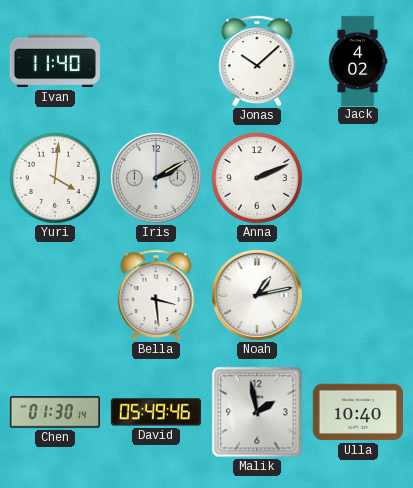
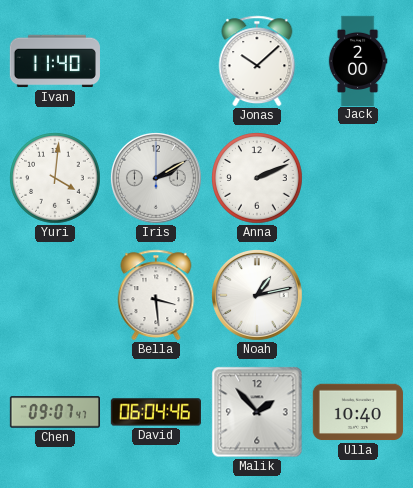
Jack: 4:02 -> 2:00 (358, 60)
Chen: 01:30 -> 09:07 (54, 412)
David: 05:49 -> 06:04 (156, 412)
Malik: 1:58 -> 1:53 (257, 412)
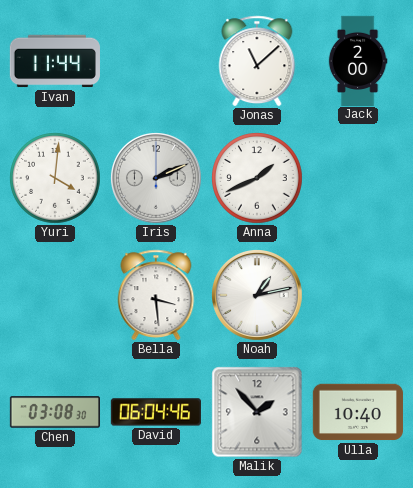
Ivan: 11:40 -> 11:44 (55, 61)
Jonas: 10:08 -> 11:08 (257, 61)
Iris: 2:10 -> 2:11 (157, 179)
Anna: 2:11 -> 1:41 (257, 178)
Chen: 09:07 -> 03:08 (54, 412)
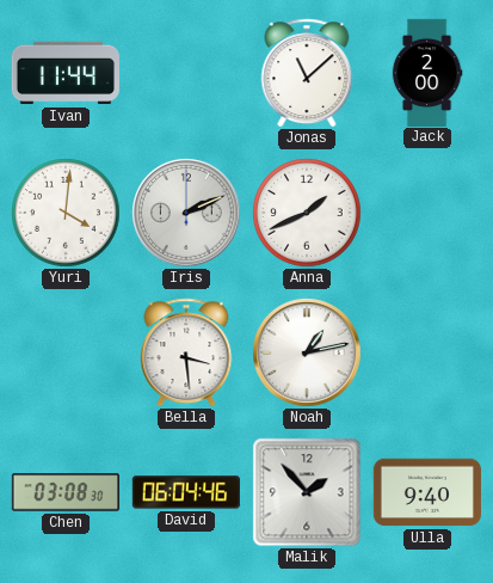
Ulla: 10:40 -> 9:40 (427, 492)
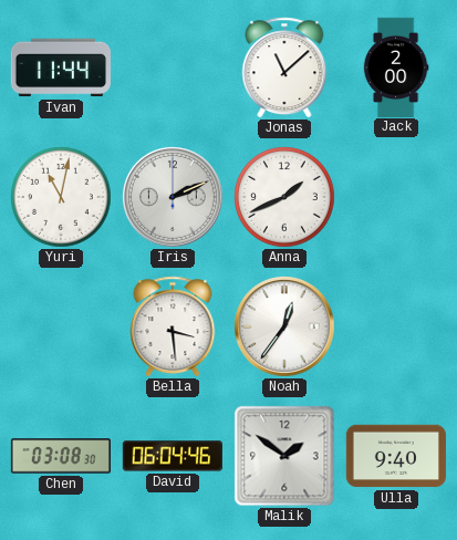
Yuri: 4:01 -> 11:02 (61, 197)
Noah: 1:13 -> 12:36 (285, 328)
Malik: 1:53 -> 1:51 (284, 456)
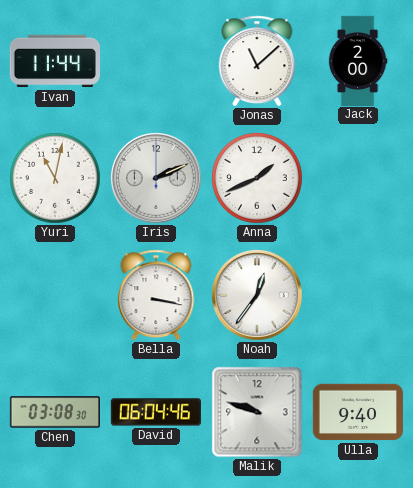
Bella: 3:29 -> 3:17 (156, 295)
Malik: 1:51 -> 9:48 (257, 412)
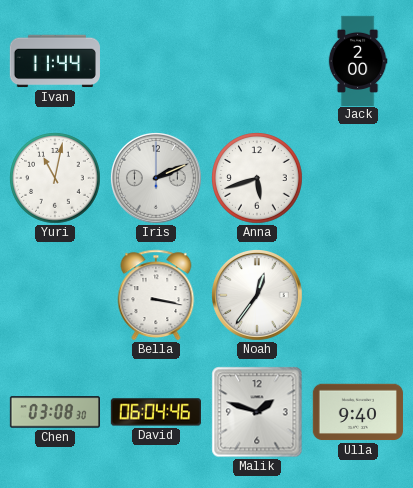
Jonas: 11:08 -> none (257, 61)
Anna: 1:41 -> 5:42 (257, 178)
Malik: 9:48 -> 1:48 (257, 412)
